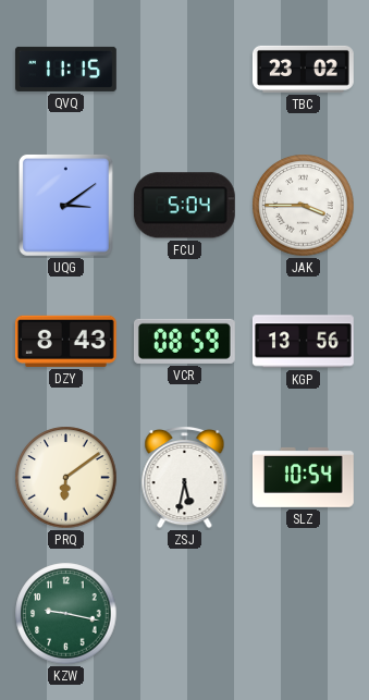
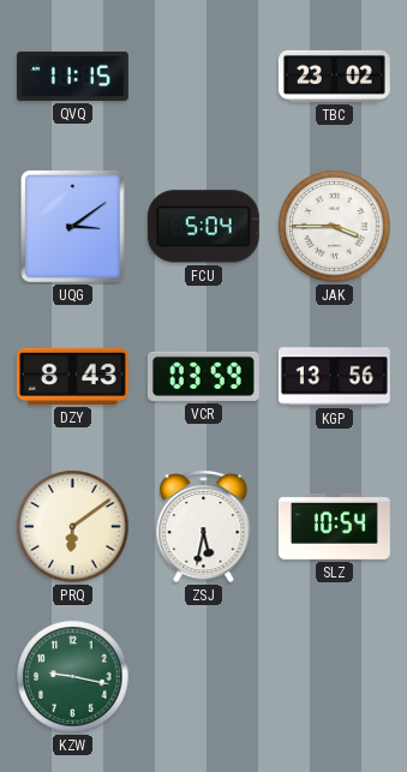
VCR: 08:59 -> 03:59 (203, 376)
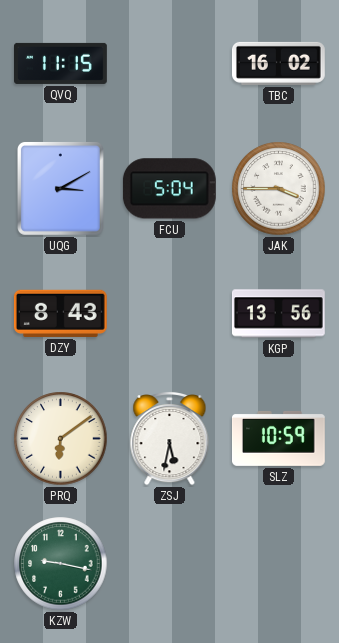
TBC: 23:02 -> 16:02 (278, 63)
UQG: 3:09 -> 3:10 (60, 188)
VCR: 03:59 -> none (203, 376)
SLZ: 10:54 -> 10:59 (279, 438)
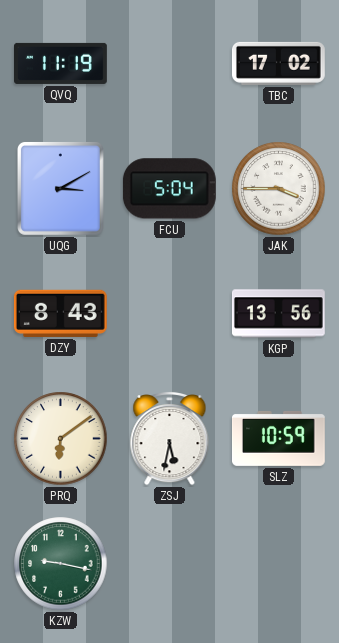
QVQ: 11:15 -> 11:19 (61, 63)
TBC: 16:02 -> 17:02 (278, 63)
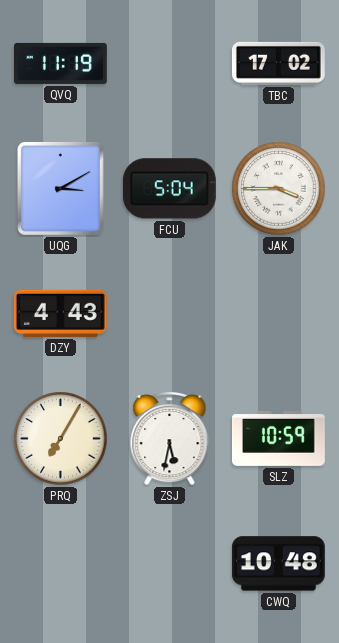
DZY: 8:43 -> 4:43 (60, 313)
KGP: 13:56 -> none (278, 314)
PRQ: 6:09 -> 7:05 (61, 439)
KZW: 9:17 -> none (61, 564)
CWQ: none -> 10:48 (278, 564)
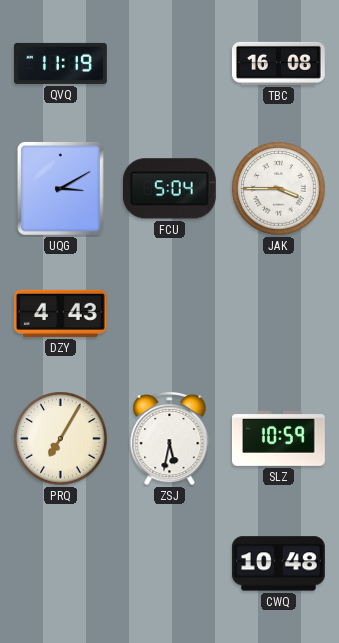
TBC: 17:02 -> 16:08 (278, 63)
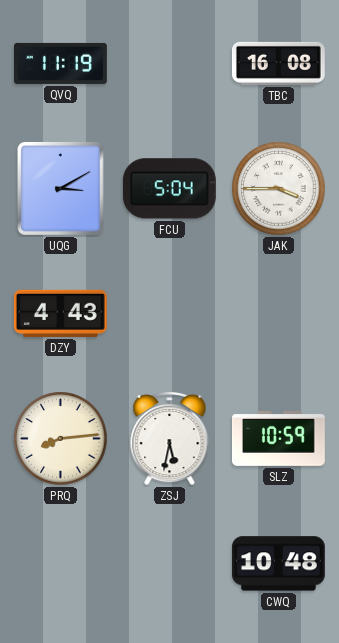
PRQ: 7:05 -> 8:14 (61, 439)
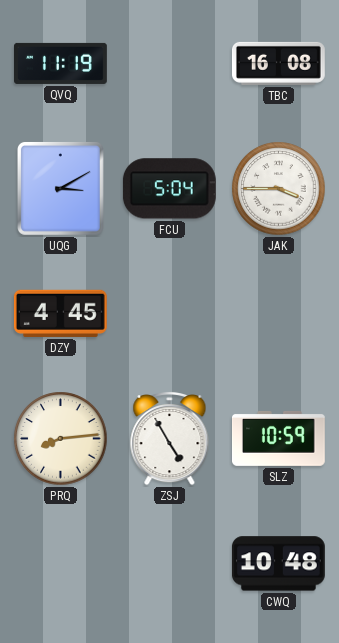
DZY: 4:43 -> 4:45 (60, 313)
ZSJ: 5:32 -> 4:55 (170, 438)
